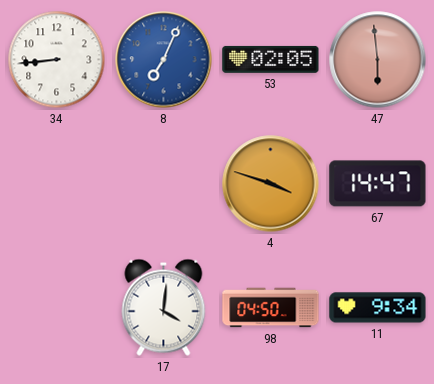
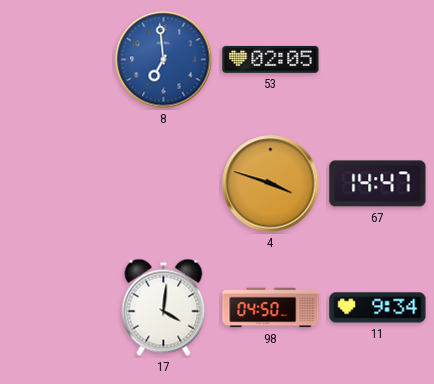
34: 8:44 -> none (57, 60)
8: 7:04 -> 6:59 (164, 60)
47: 5:59 -> none (378, 60)
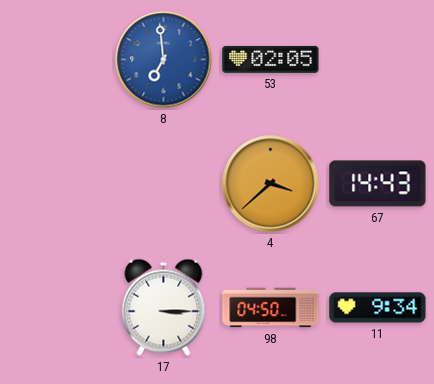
4: 3:48 -> 3:38 (271, 184)
67: 14:47 -> 14:43 (378, 184)
17: 4:01 -> 3:15 (164, 307)
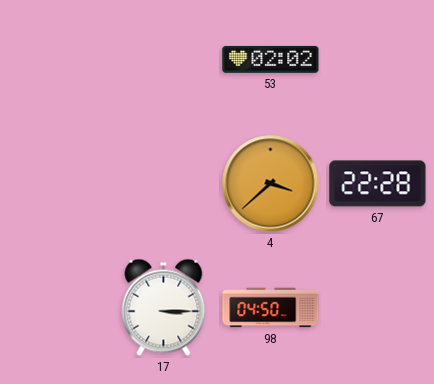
8: 6:59 -> none (164, 60)
53: 02:05 -> 02:02 (271, 59)
67: 14:43 -> 22:28 (378, 184)
11: 9:34 -> none (378, 308)
